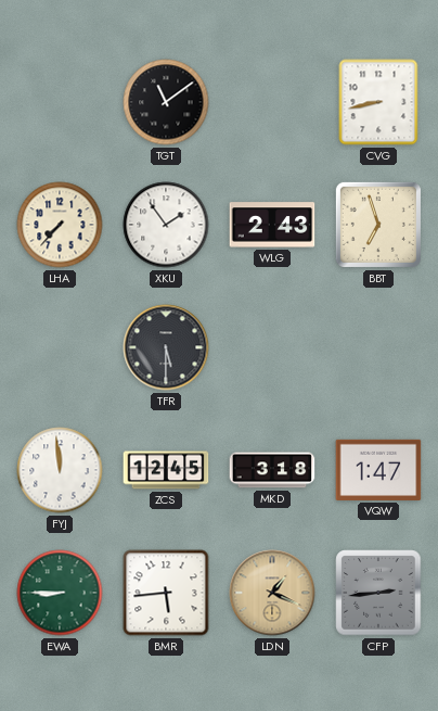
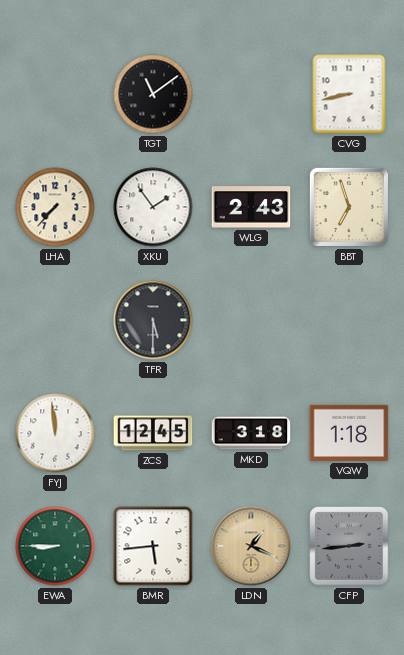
VQW: 1:47 -> 1:18 (349, 433)
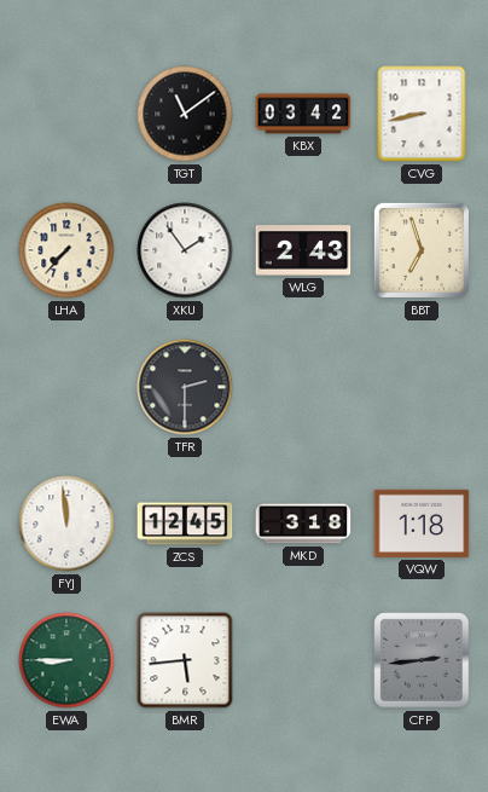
KBX: none -> 03:42 (303, 114)
TFR: 5:30 -> 2:30 (185, 387)
LDN: 1:19 -> none (251, 546)
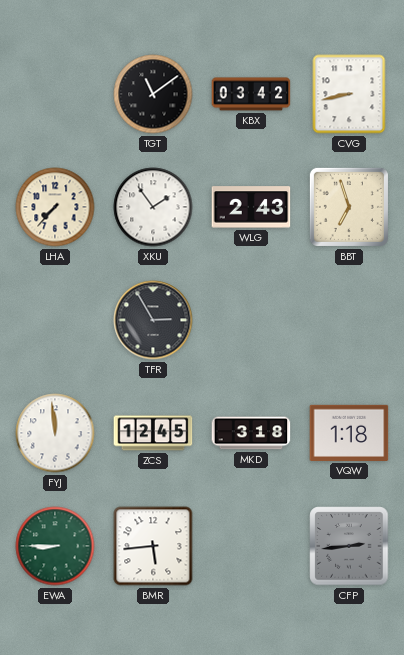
TFR: 2:30 -> 2:55 (153, 320)
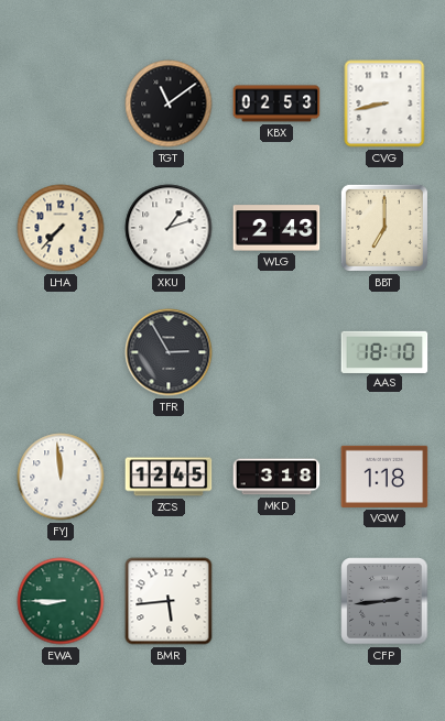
KBX: 03:42 -> 02:53 (276, 103)
XKU: 1:54 -> 1:12 (169, 228)
BBT: 6:57 -> 7:00 (384, 228)
AAS: none -> 18:10 (384, 351)
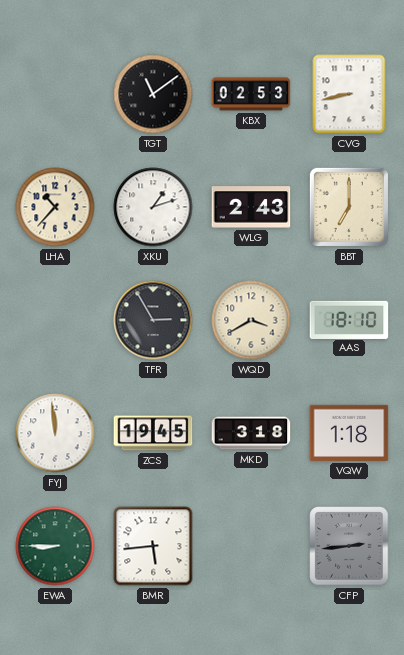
LHA: 7:37 -> 10:37 (55, 207)
WQD: none -> 3:40 (251, 320)
ZCS: 12:45 -> 19:45 (153, 433)
